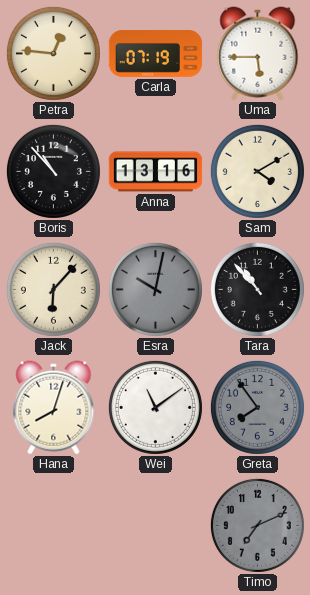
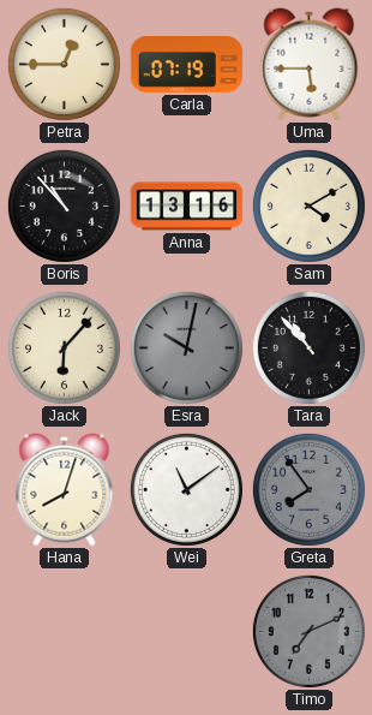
Petra: 12:46 -> 12:45 (64, 64)
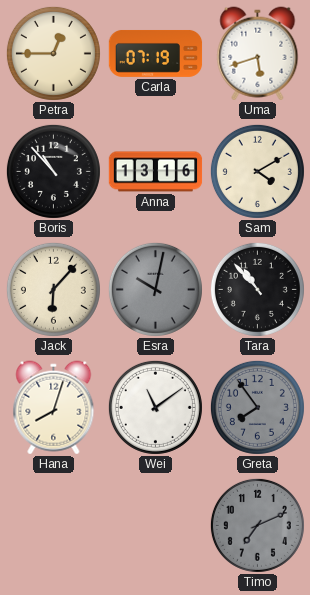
Uma: 5:45 -> 5:42 (258, 54)
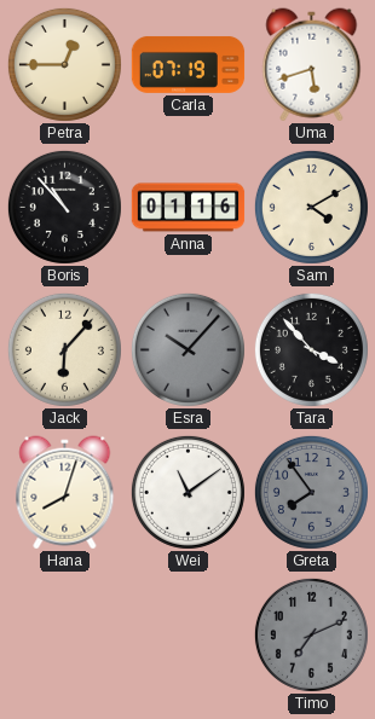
Anna: 13:16 -> 01:16 (189, 208)
Esra: 10:02 -> 10:07 (187, 349)
Tara: 10:53 -> 3:53 (311, 349)
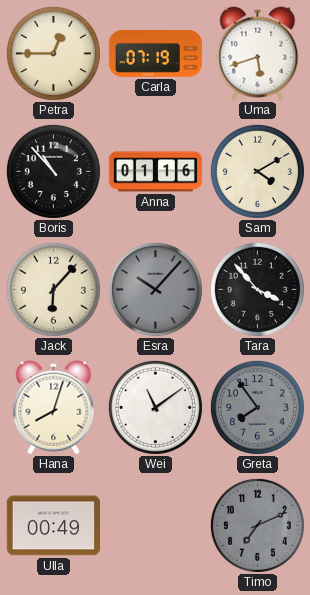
Ulla: none -> 00:49 (53, 526)
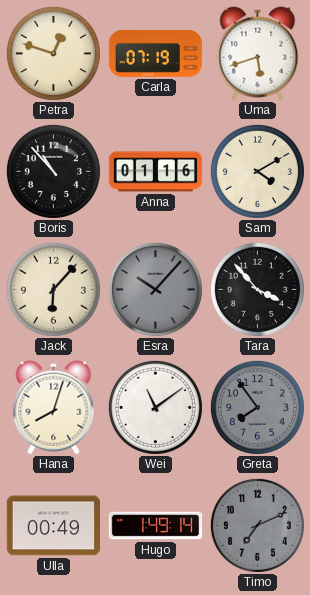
Petra: 12:45 -> 12:48 (53, 53)
Hugo: none -> 1:49 (156, 526)
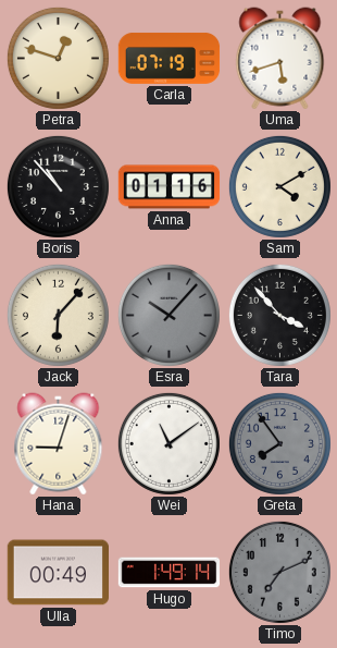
Hana: 8:03 -> 9:03 (59, 444)
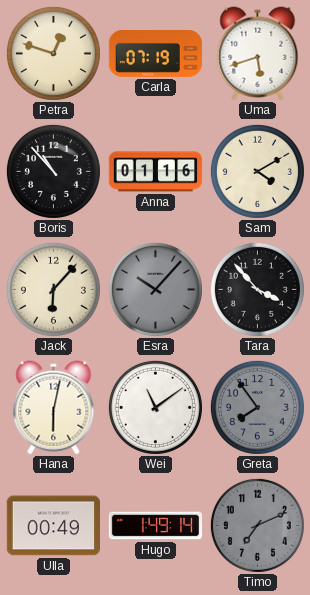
Hana: 9:03 -> 6:02 (54, 408)
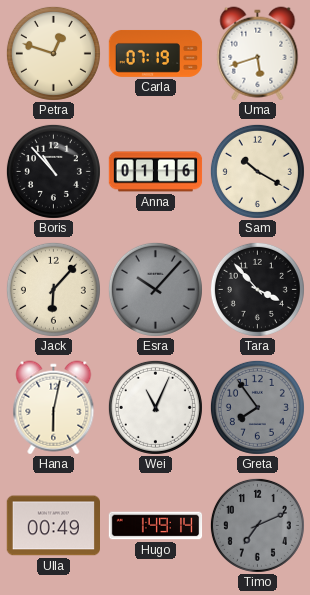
Sam: 4:10 -> 10:20 (257, 171)
Wei: 11:09 -> 11:04 (155, 407)
